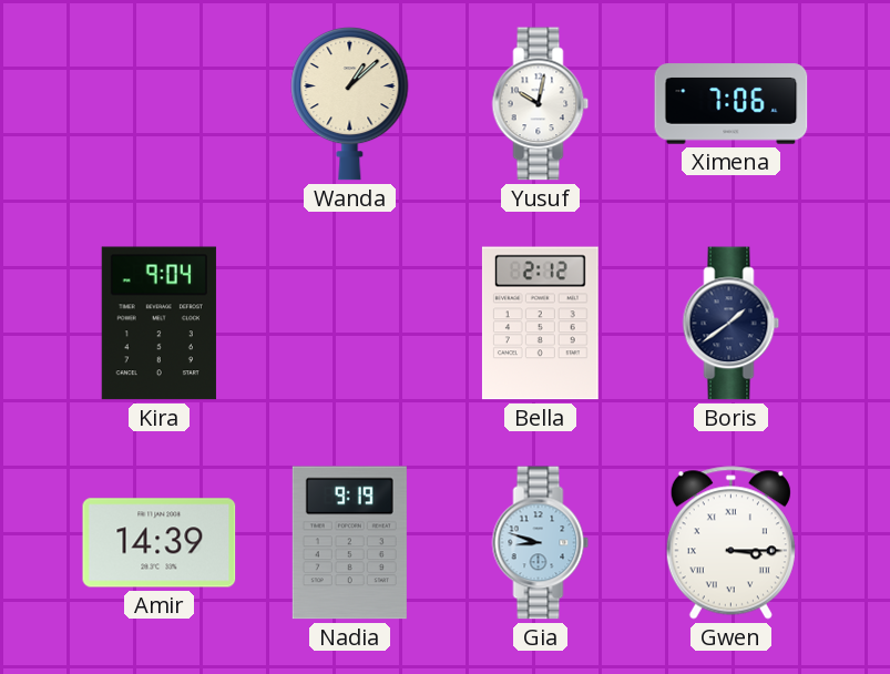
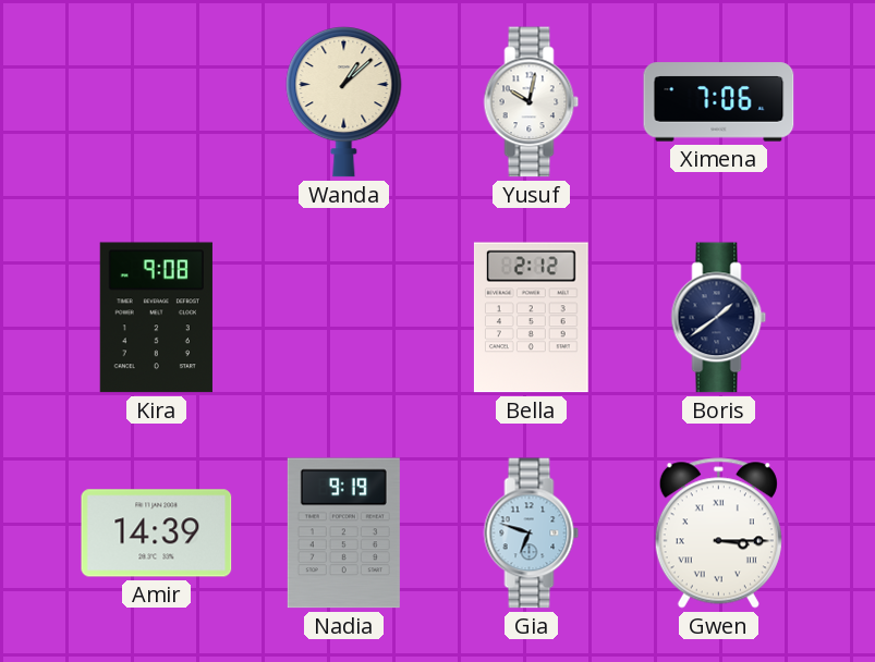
Kira: 9:04 -> 9:08 (156, 318)
Gia: 8:48 -> 6:48 (532, 534)
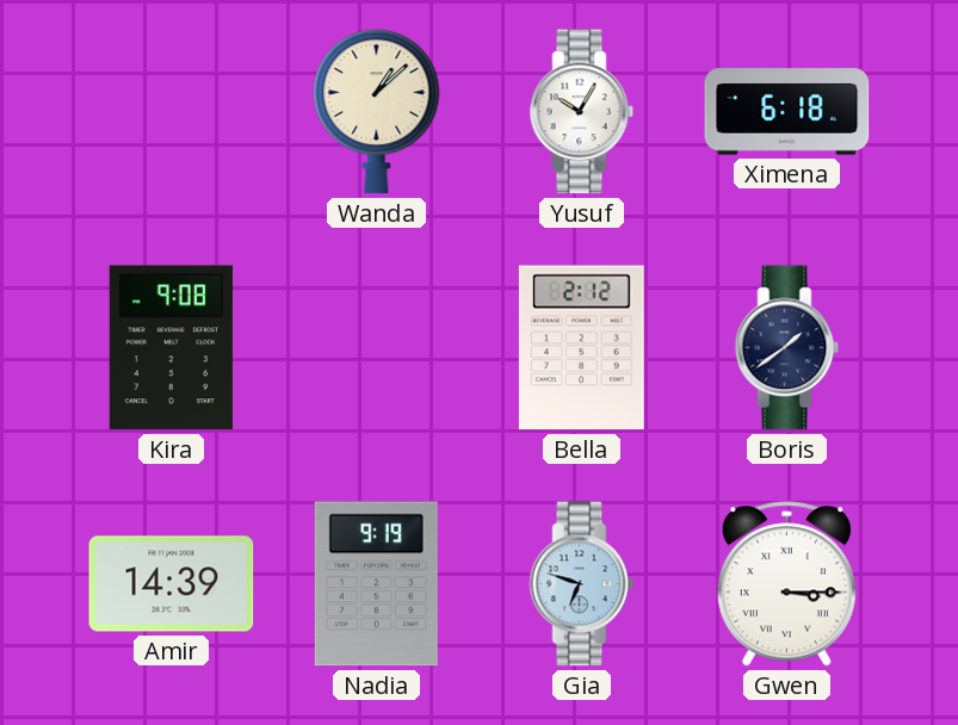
Yusuf: 10:02 -> 10:05 (582, 112)
Ximena: 7:06 -> 6:18 (787, 112)
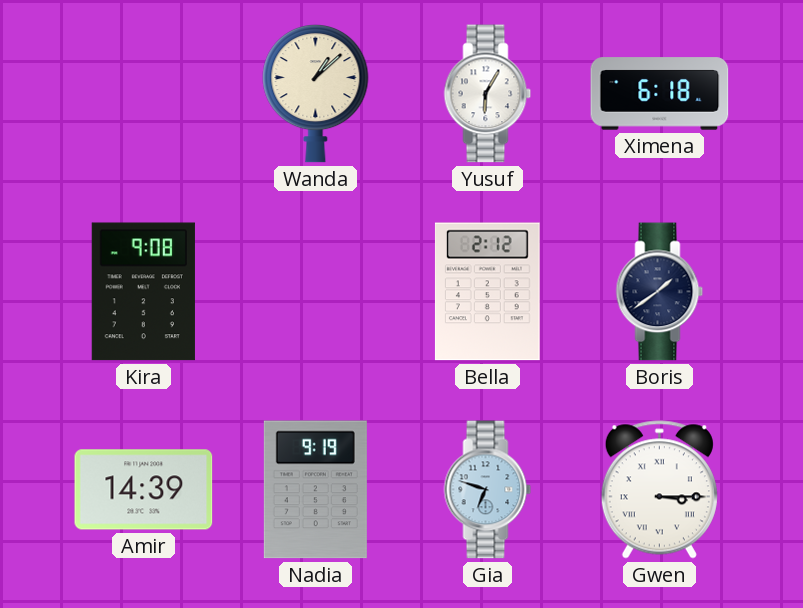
Yusuf: 10:05 -> 6:05 (488, 94)
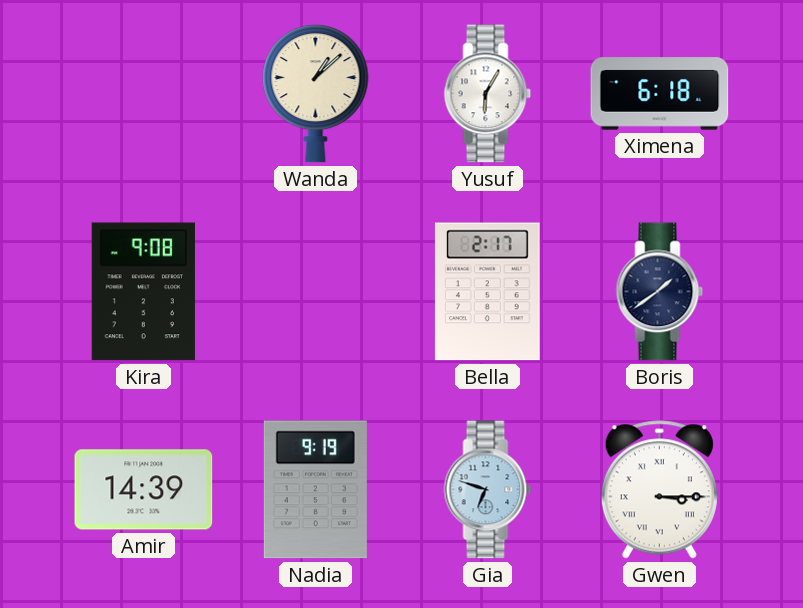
Bella: 2:12 -> 2:17 (487, 292)
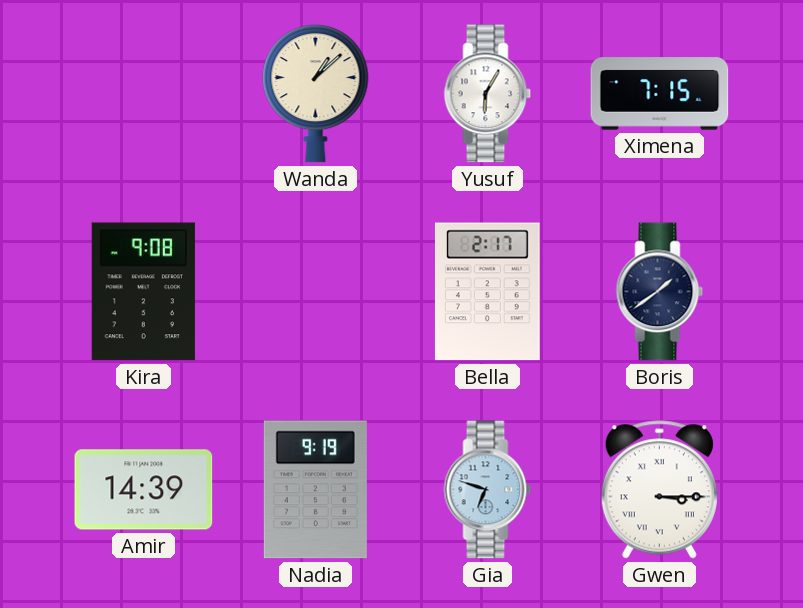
Ximena: 6:18 -> 7:15 (660, 94)
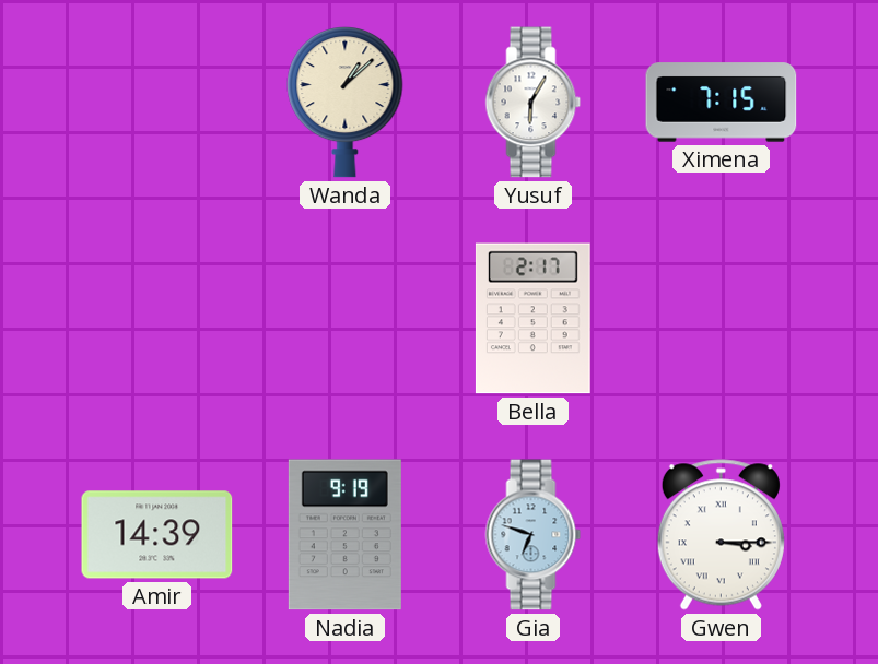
Kira: 9:08 -> none (143, 292)
Boris: 1:39 -> none (660, 292)
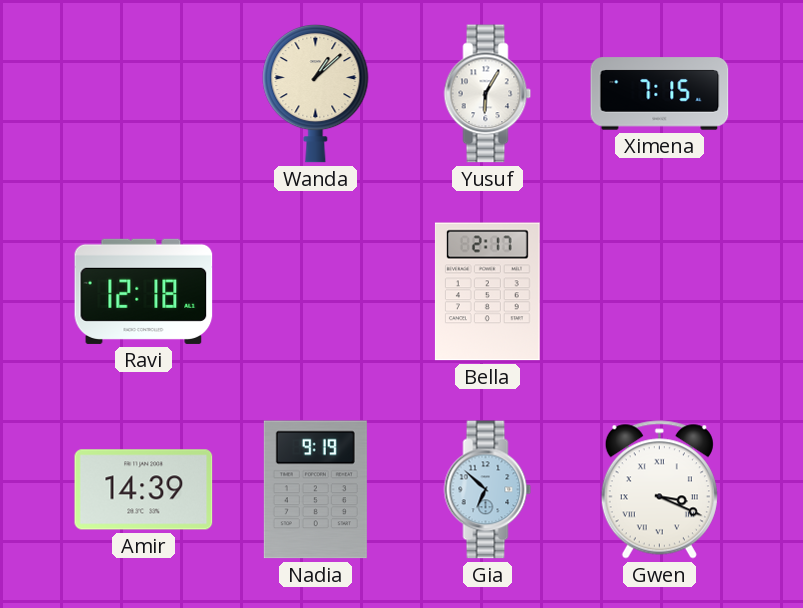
Ravi: none -> 12:18 (144, 291)
Gia: 6:48 -> 6:52 (488, 490)
Gwen: 3:15 -> 3:19 (659, 490)
